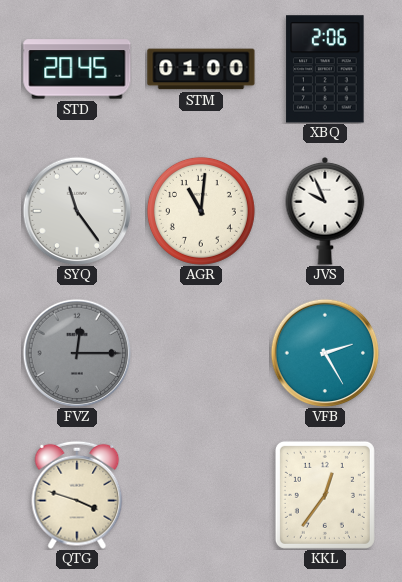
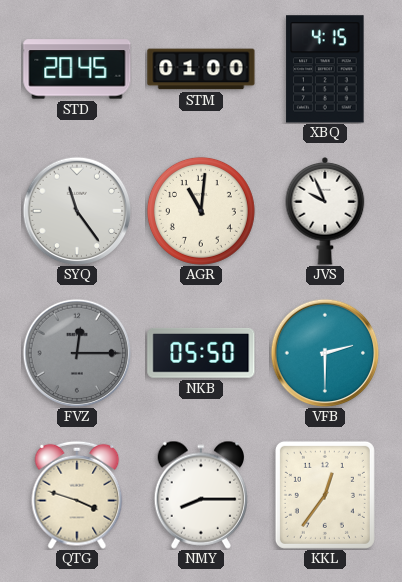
XBQ: 2:06 -> 4:15 (325, 69)
NKB: none -> 05:50 (201, 353)
VFB: 2:25 -> 2:30 (325, 353)
NMY: none -> 8:15 (200, 495)
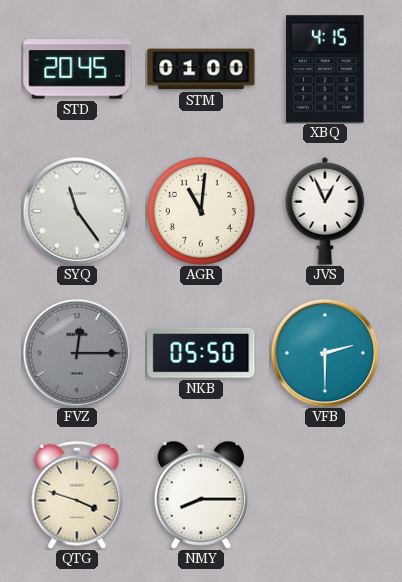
JVS: 9:56 -> 12:56 (325, 212)
KKL: 12:36 -> none (325, 495)
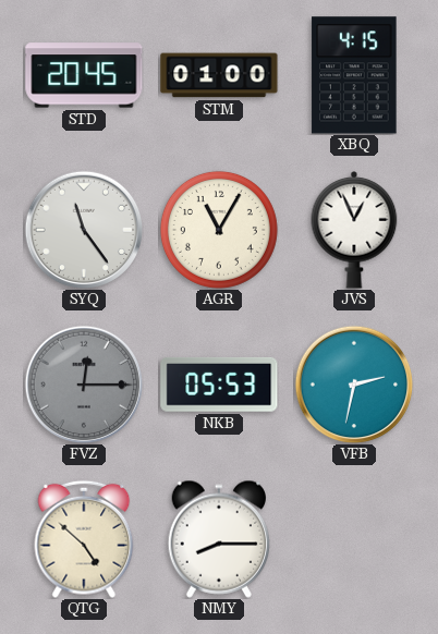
AGR: 11:01 -> 11:05 (219, 230)
NKB: 05:50 -> 05:53 (219, 385)
VFB: 2:30 -> 2:32 (354, 385)
QTG: 3:48 -> 4:52 (84, 539)
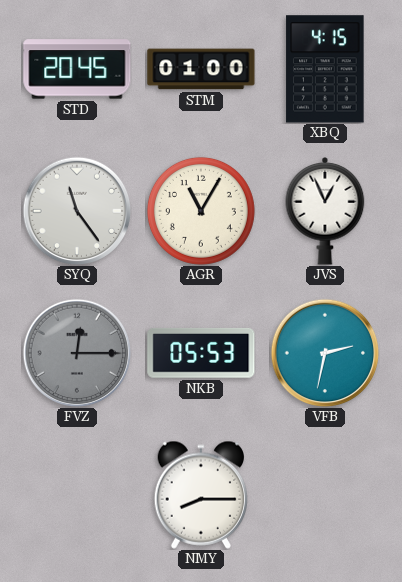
QTG: 4:52 -> none (84, 539)
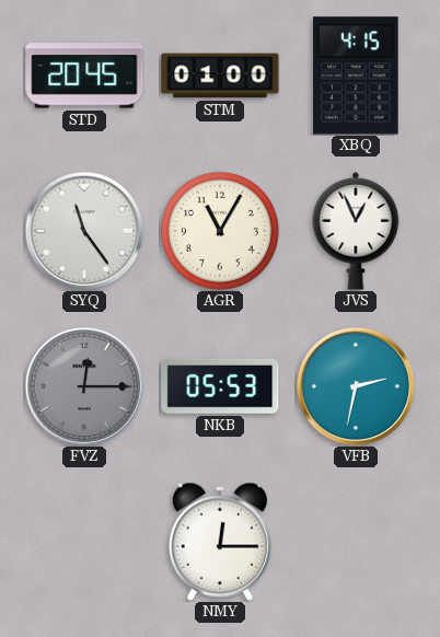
NMY: 8:15 -> 12:15 (219, 542)
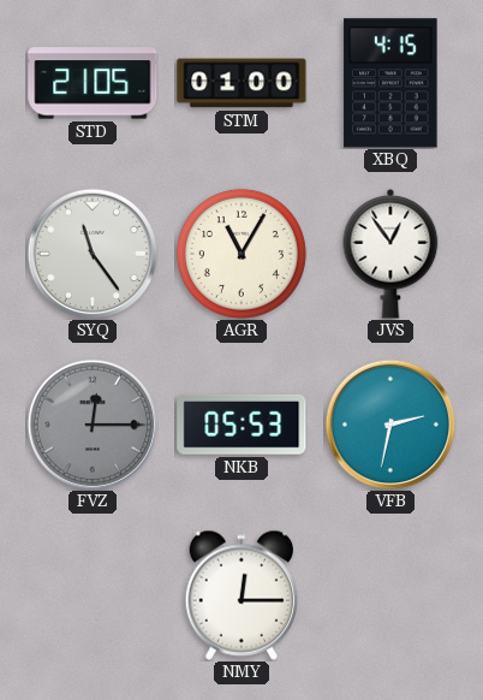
STD: 20:45 -> 21:05 (93, 83)
JVS: 12:56 -> 12:54 (390, 255)
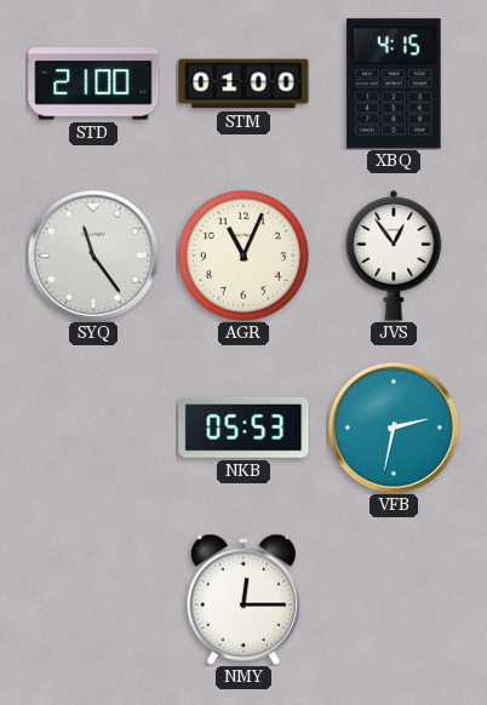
STD: 21:05 -> 21:00 (93, 84)
AGR: 11:05 -> 11:04 (243, 256)
FVZ: 12:15 -> none (93, 425)
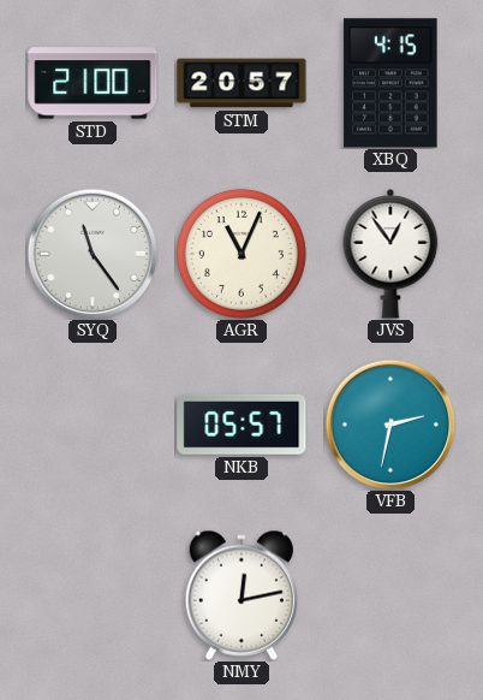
STM: 01:00 -> 20:57 (241, 83)
NKB: 05:53 -> 05:57 (241, 425)
NMY: 12:15 -> 12:13 (240, 595)
